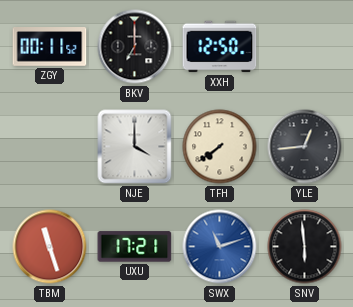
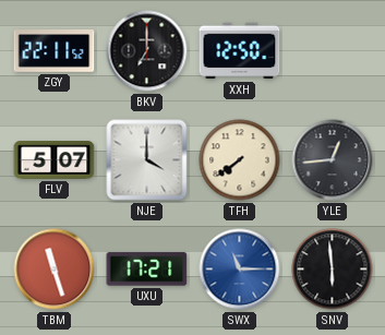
ZGY: 00:11 -> 22:11 (55, 51)
FLV: none -> 5:07 (55, 160)
SWX: 11:12 -> 11:15 (240, 270)
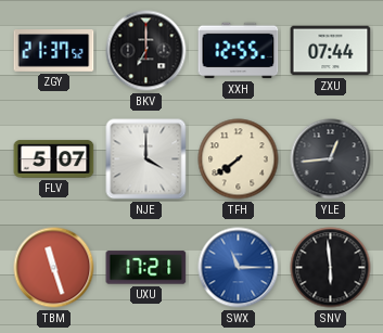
ZGY: 22:11 -> 21:37 (54, 51)
XXH: 12:50 -> 12:55 (239, 51)
ZXU: none -> 07:44 (331, 51)
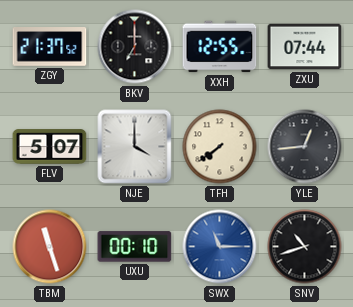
UXU: 17:21 -> 00:10 (135, 247)
SNV: 5:59 -> 10:42 (305, 247)
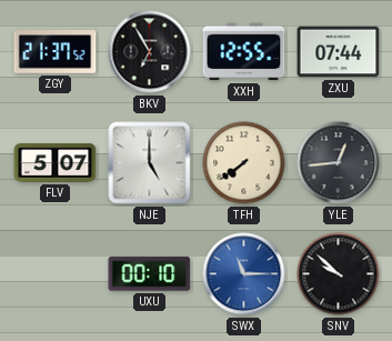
BKV: 7:00 -> 6:55 (150, 52)
NJE: 4:00 -> 5:00 (150, 163)
TBM: 11:27 -> none (50, 247)
SNV: 10:42 -> 9:52 (339, 274)
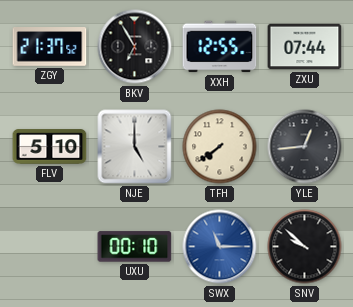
FLV: 5:07 -> 5:10 (50, 147)
